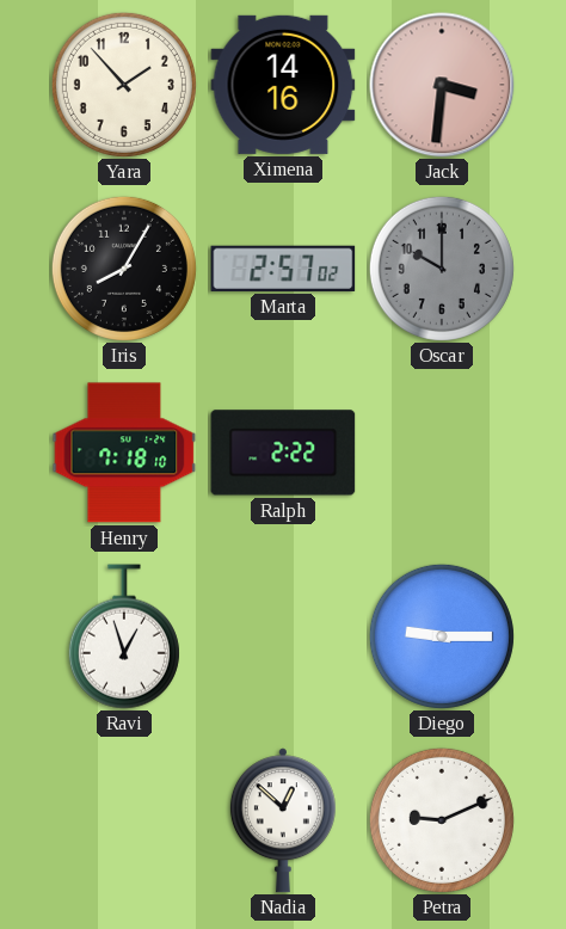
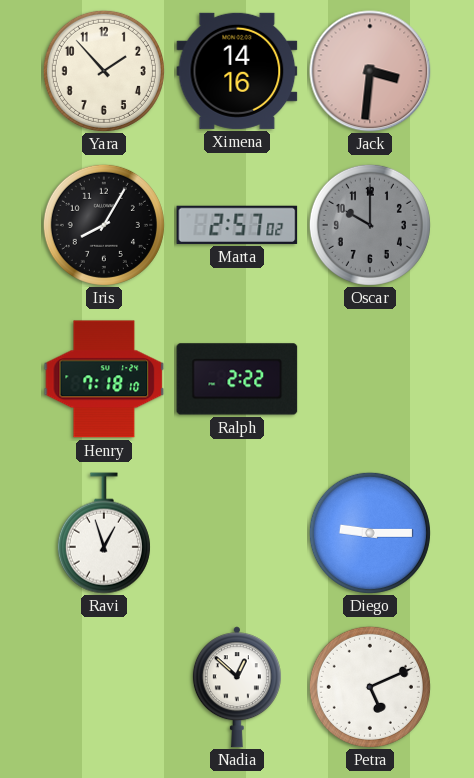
Petra: 9:11 -> 5:11 (370, 687)
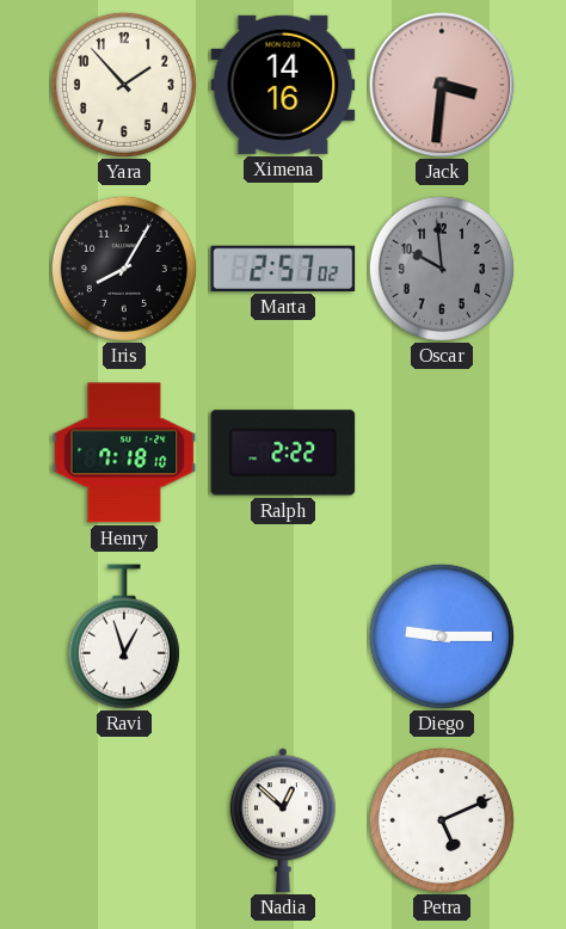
Oscar: 10:00 -> 9:59 (442, 269)
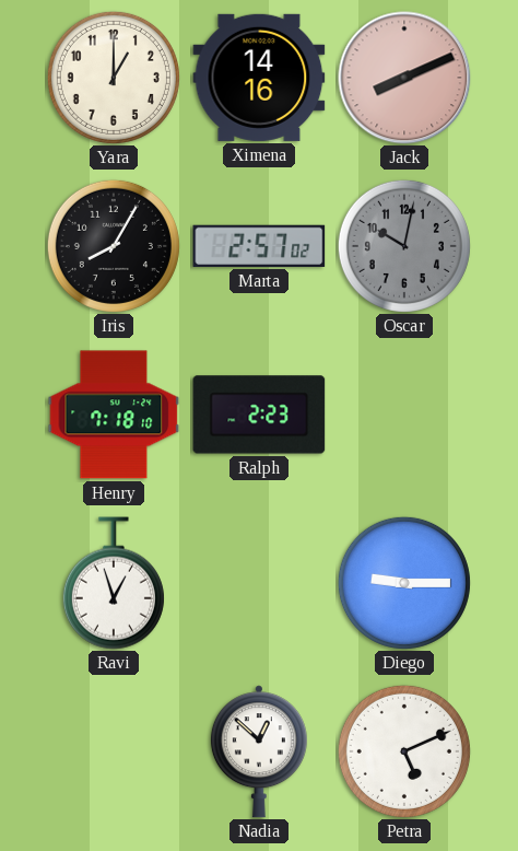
Yara: 1:53 -> 1:00 (114, 78)
Jack: 3:31 -> 8:11 (404, 78)
Oscar: 9:59 -> 10:02 (404, 246)
Ralph: 2:22 -> 2:23 (259, 415)
